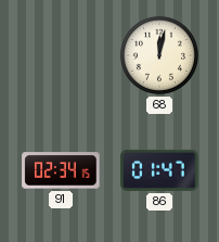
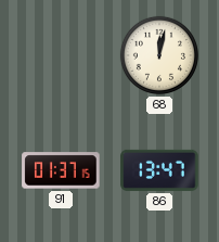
91: 02:34 -> 01:37 (61, 170)
86: 01:47 -> 13:47 (159, 170)
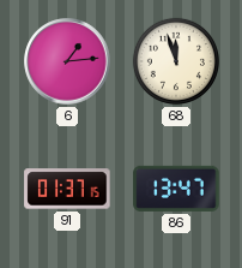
6: none -> 1:14 (67, 61)
68: 12:02 -> 11:57 (176, 61)
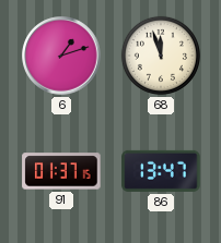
6: 1:14 -> 1:12 (61, 56)
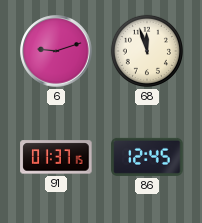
6: 1:12 -> 9:12 (56, 51)
86: 13:47 -> 12:45 (147, 157)
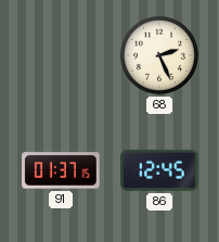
6: 9:12 -> none (56, 51)
68: 11:57 -> 2:26 (159, 55)
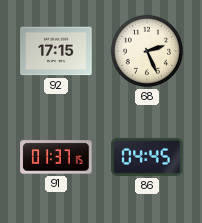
92: none -> 17:15 (56, 51)
86: 12:45 -> 04:45 (147, 157)
